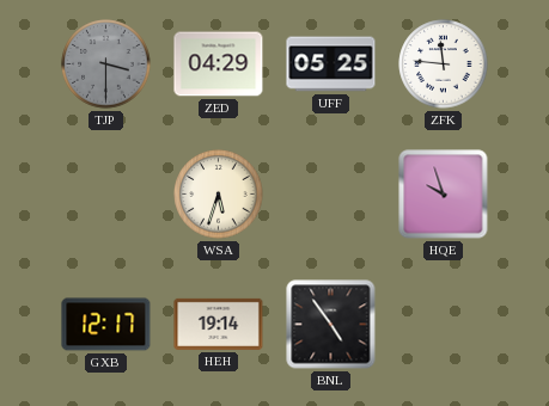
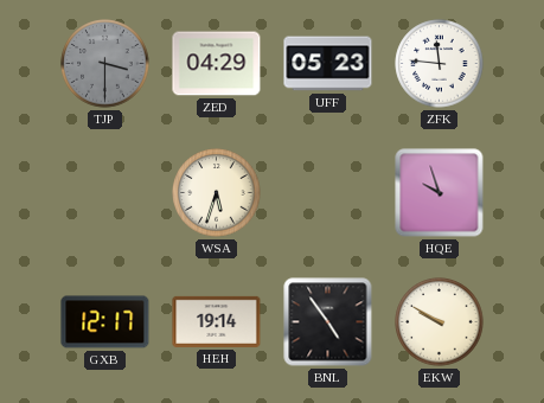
UFF: 05:25 -> 05:23 (328, 64)
EKW: none -> 9:50 (440, 322)
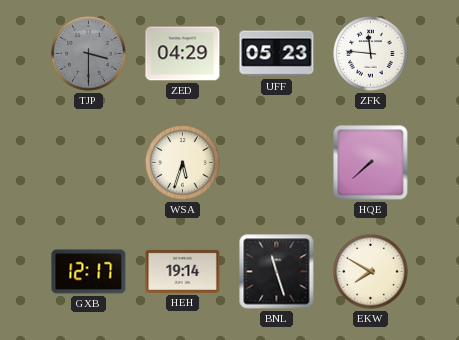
HQE: 9:57 -> 7:38 (371, 163)
BNL: 4:54 -> 11:27 (277, 272)
EKW: 9:50 -> 7:50 (371, 272)
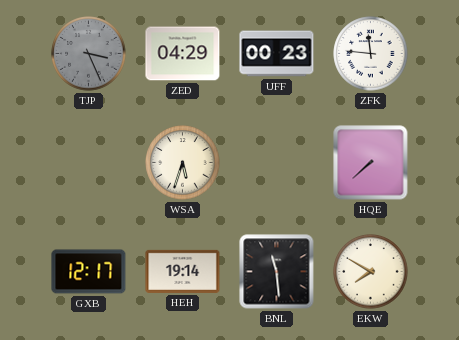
TJP: 3:30 -> 3:26 (89, 54)
UFF: 05:23 -> 00:23 (277, 54)
BNL: 11:27 -> 11:29 (277, 272)
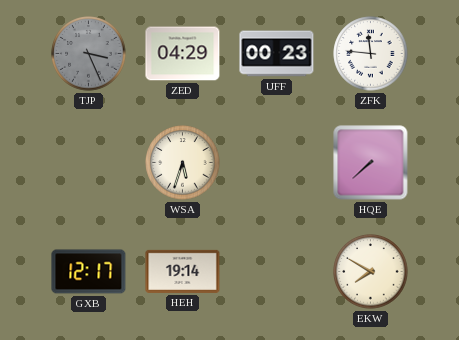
BNL: 11:29 -> none (277, 272)
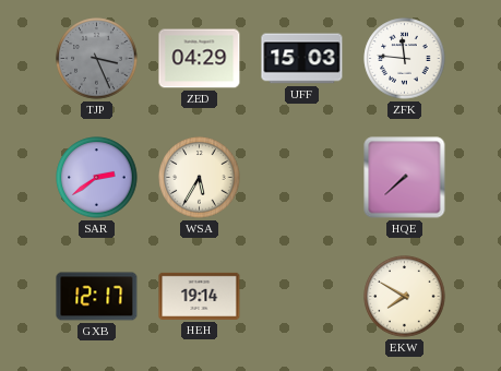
UFF: 00:23 -> 15:03 (302, 59)
SAR: none -> 2:39 (97, 178)
WSA: 5:33 -> 5:35 (200, 178)
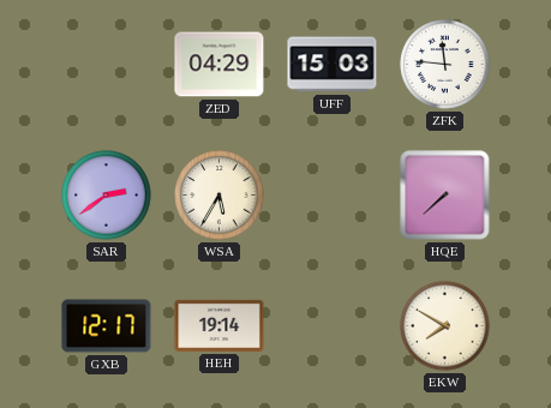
TJP: 3:26 -> none (97, 59)
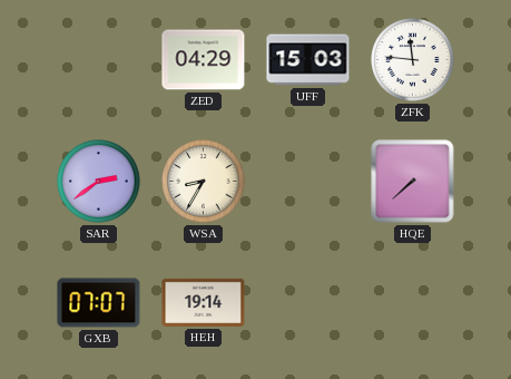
WSA: 5:35 -> 8:35 (204, 182)
GXB: 12:17 -> 07:07 (99, 303)
EKW: 7:50 -> none (445, 326)
